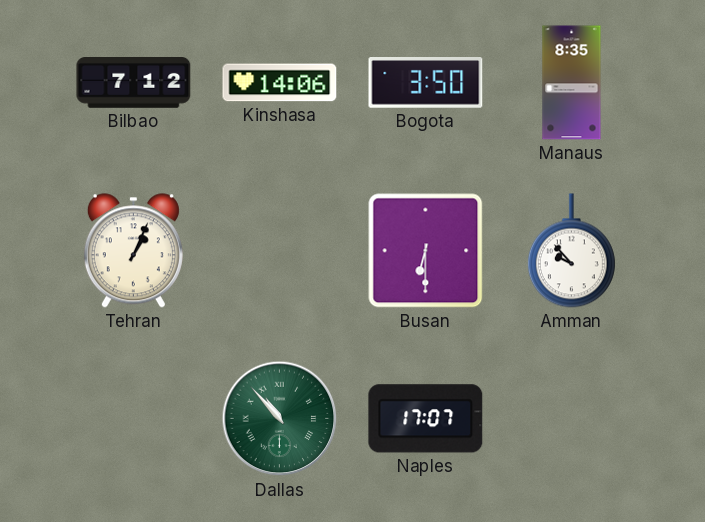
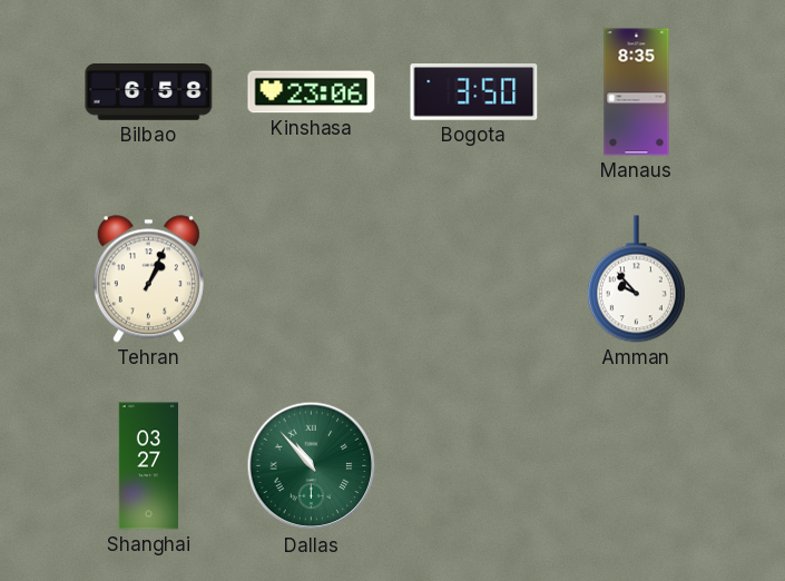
Bilbao: 7:12 -> 6:58 (149, 92)
Kinshasa: 14:06 -> 23:06 (312, 92)
Busan: 6:30 -> none (426, 251)
Shanghai: none -> 03:27 (148, 466)
Naples: 17:07 -> none (426, 419)
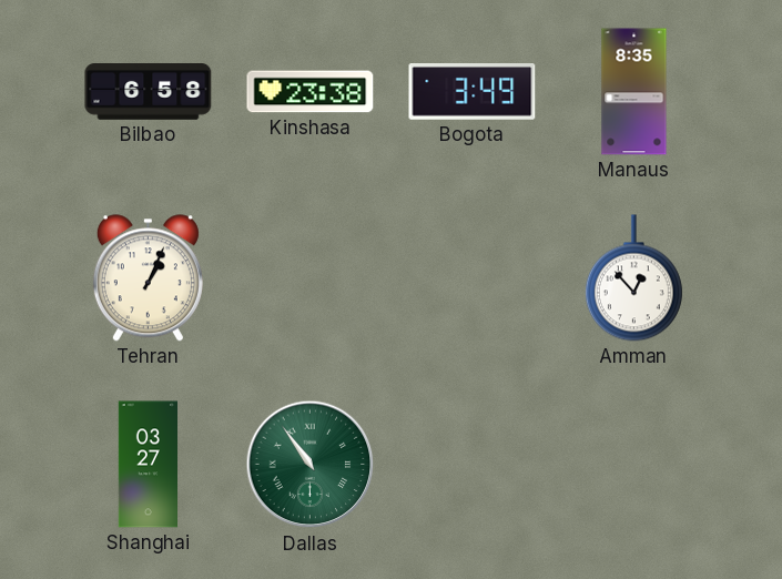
Kinshasa: 23:06 -> 23:38 (311, 92)
Bogota: 3:50 -> 3:49 (473, 92)
Amman: 9:53 -> 12:53 (633, 278)
Dallas: 10:53 -> 10:54 (311, 465)
